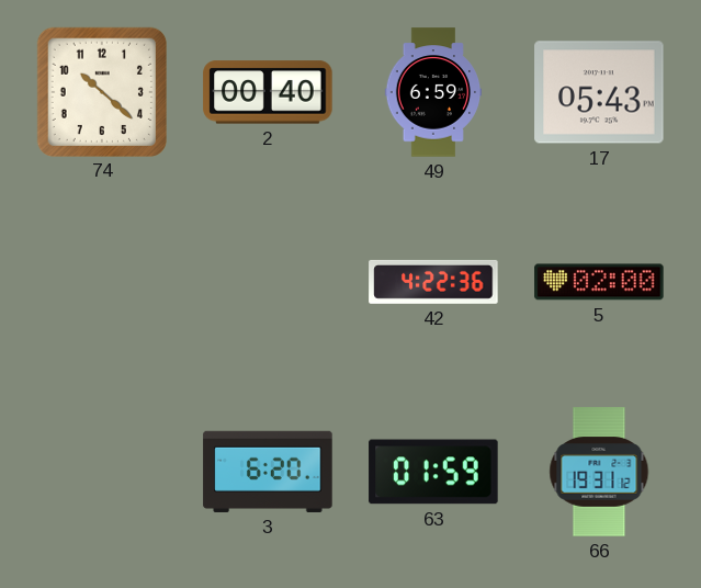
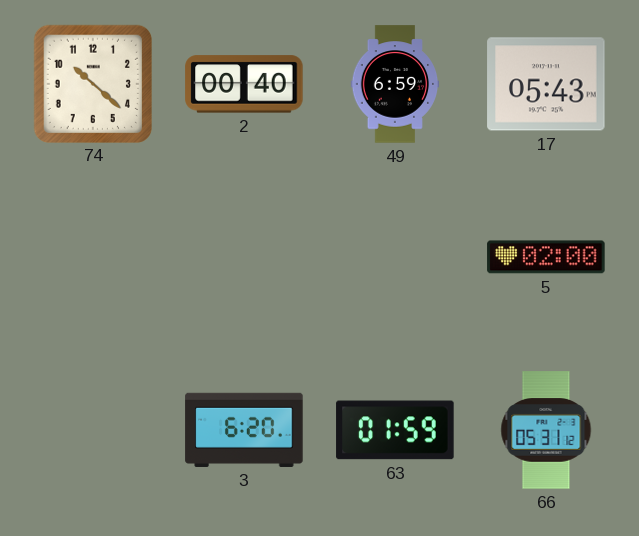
42: 4:22 -> none (433, 282)
66: 19:31 -> 05:31 (546, 430)
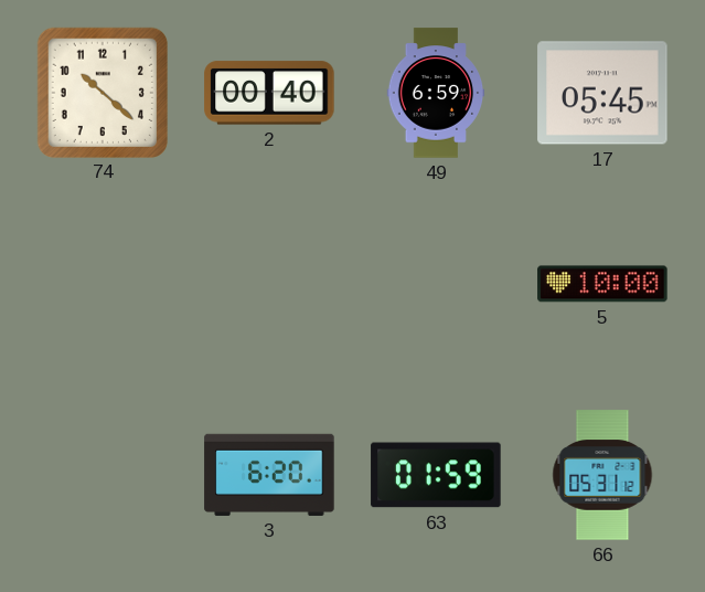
17: 05:43 -> 05:45 (602, 93)
5: 02:00 -> 10:00 (602, 284)
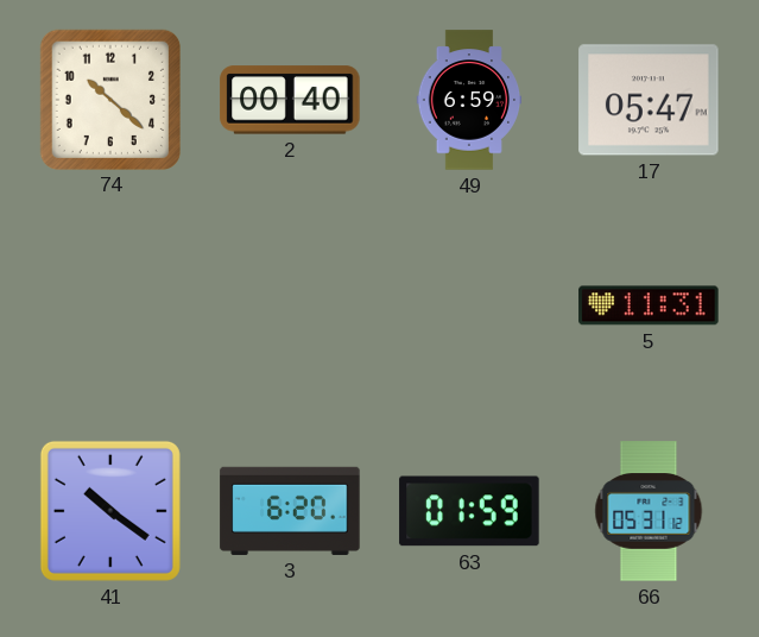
17: 05:45 -> 05:47 (649, 100)
5: 10:00 -> 11:31 (649, 305)
41: none -> 10:21 (110, 511)
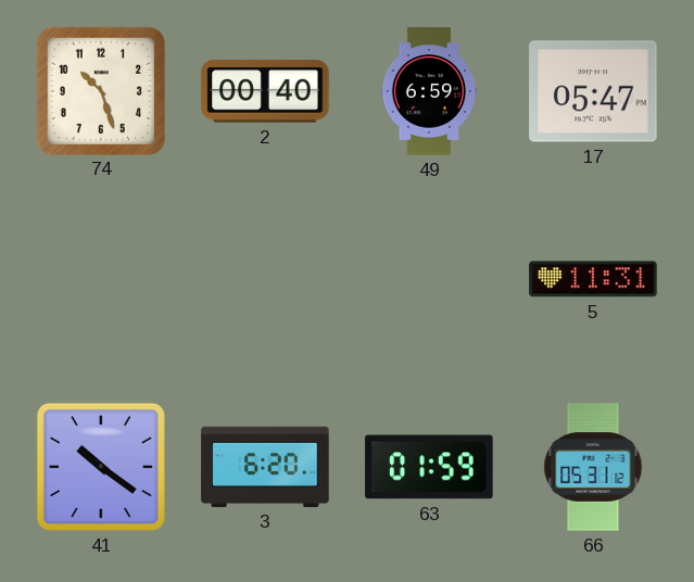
74: 10:22 -> 10:27 (100, 90)
